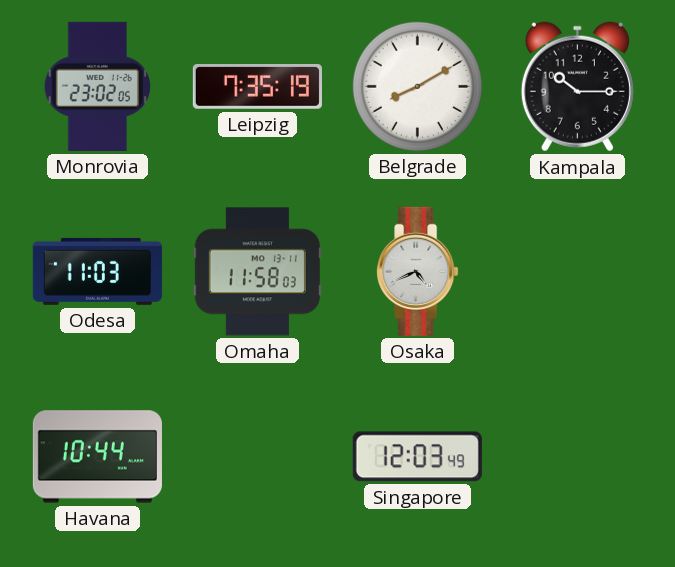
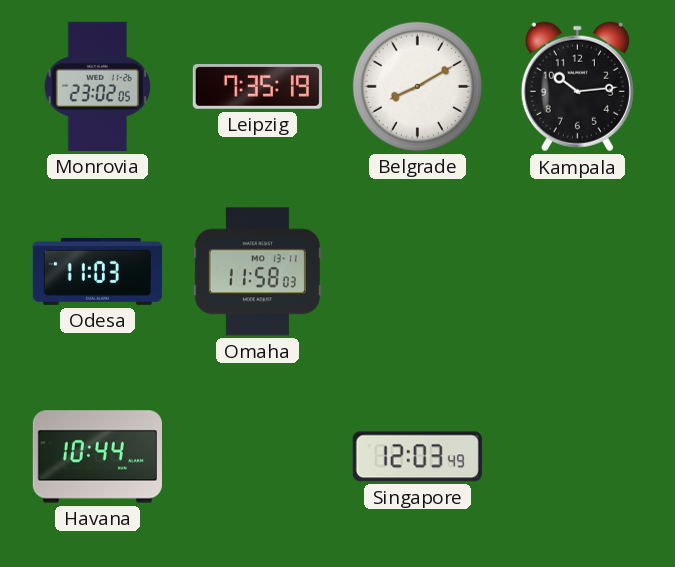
Kampala: 10:15 -> 10:14 (577, 87)
Osaka: 4:41 -> none (418, 271)
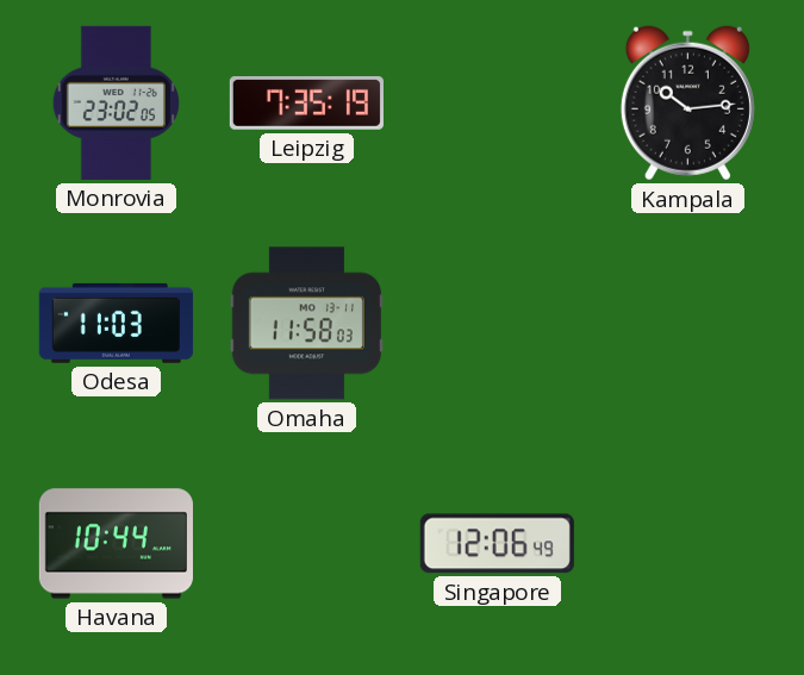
Belgrade: 8:10 -> none (417, 86)
Singapore: 12:03 -> 12:06 (497, 544)
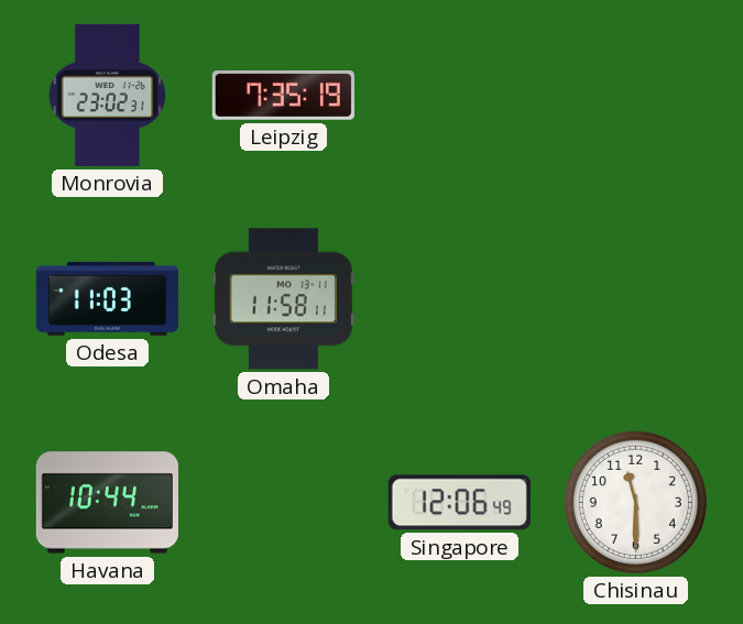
Monrovia: 23:02:05 -> 23:02:31 (107, 95)
Kampala: 10:14 -> none (687, 104)
Omaha: 11:58:03 -> 11:58:11 (283, 299)
Chisinau: none -> 11:30 (635, 502)
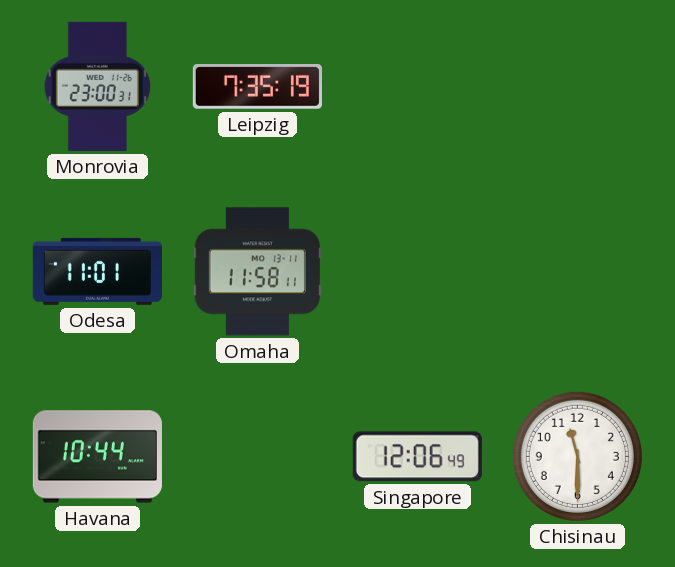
Monrovia: 23:02 -> 23:00 (97, 86)
Odesa: 11:03 -> 11:01 (97, 271)
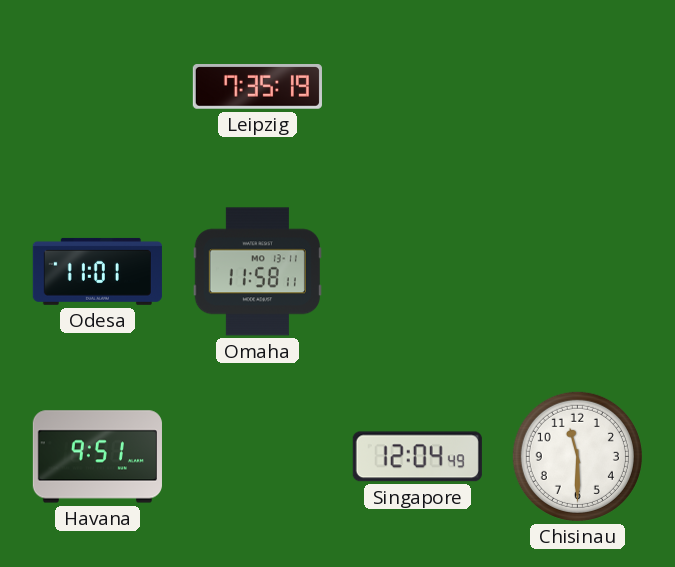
Monrovia: 23:00 -> none (97, 86)
Havana: 10:44 -> 9:51 (97, 457)
Singapore: 12:06 -> 12:04 (417, 457)
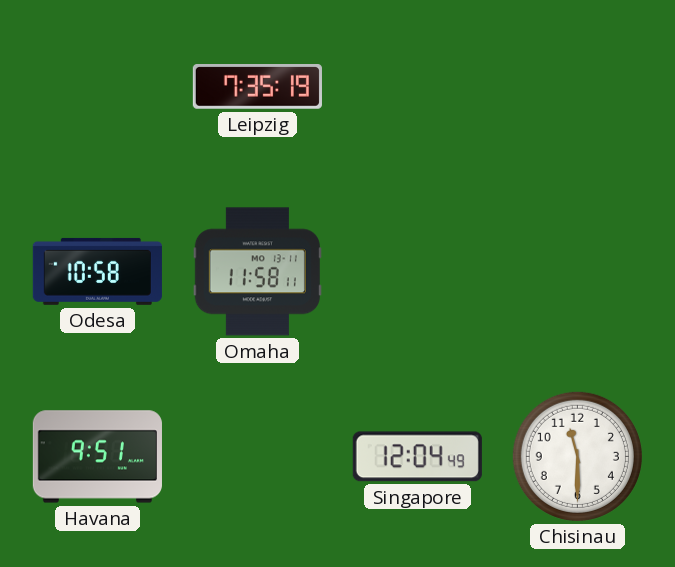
Odesa: 11:01 -> 10:58 (97, 271)
